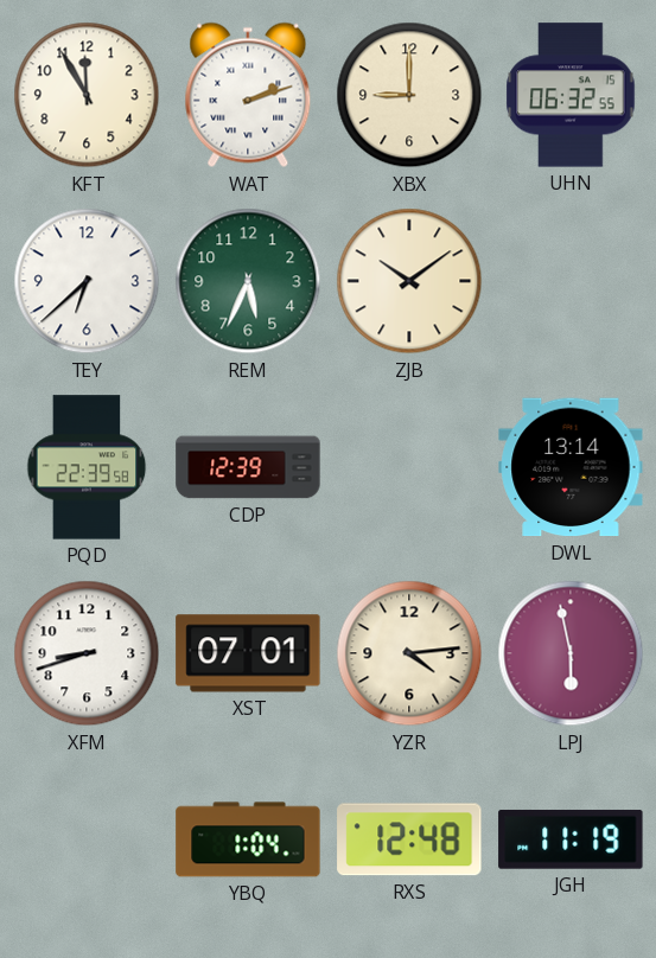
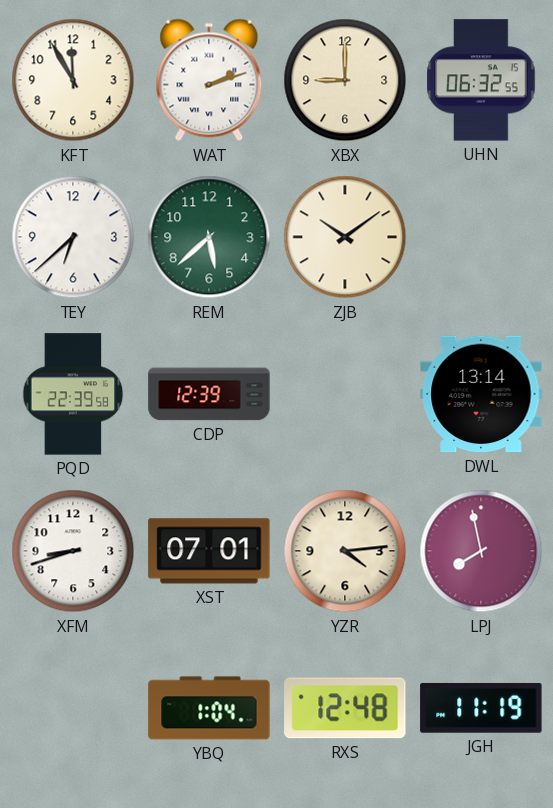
REM: 5:34 -> 5:38 (209, 237)
LPJ: 5:58 -> 7:58 (481, 551)
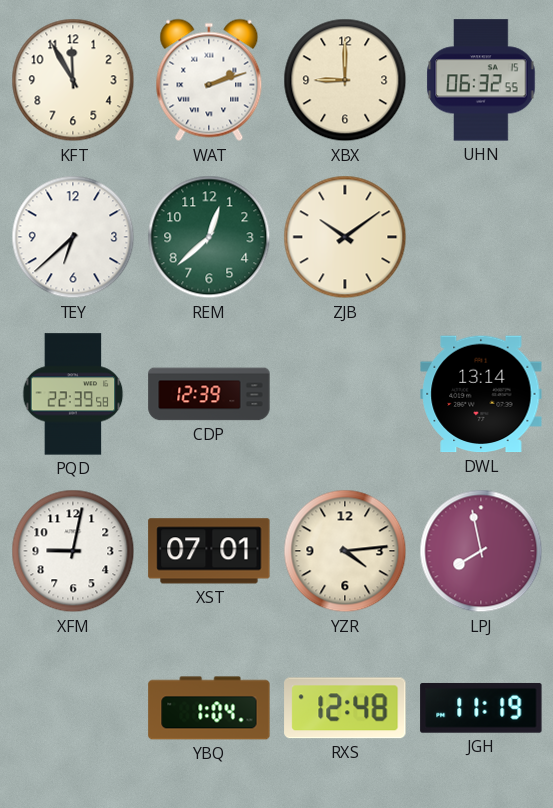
REM: 5:38 -> 12:38 (209, 237)
XFM: 8:42 -> 9:02 (73, 551)
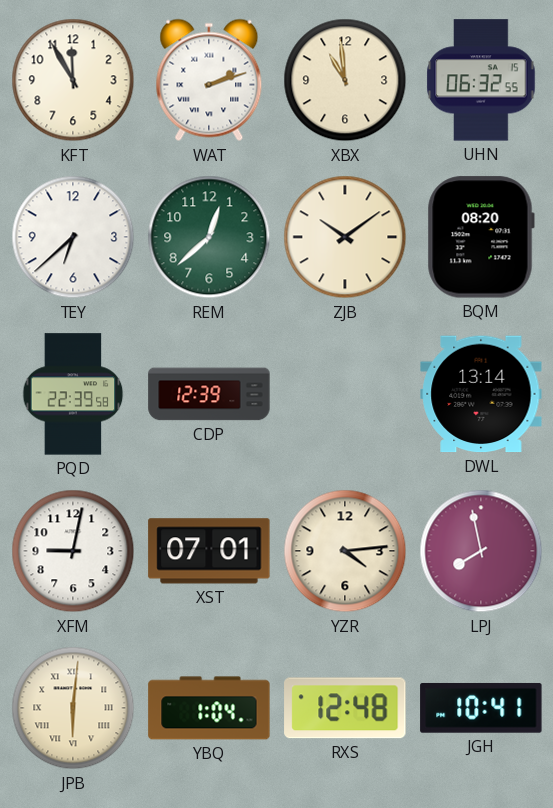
XBX: 9:00 -> 10:59 (345, 80)
BQM: none -> 08:20 (481, 237)
JPB: none -> 6:01 (73, 708)
JGH: 11:19 -> 10:41 (481, 708)
